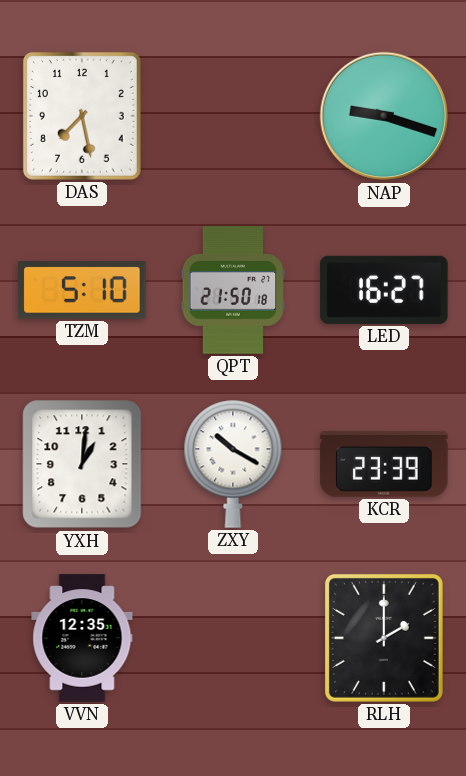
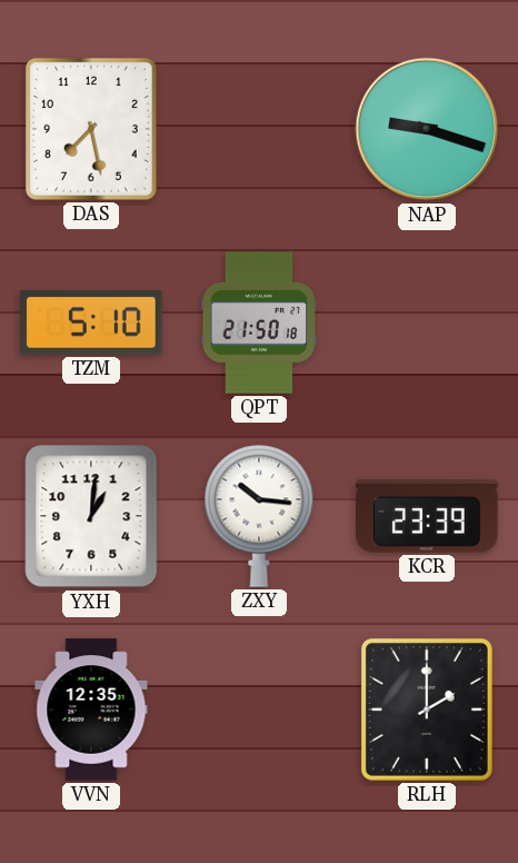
LED: 16:27 -> none (384, 290)
ZXY: 10:20 -> 10:16 (259, 516)
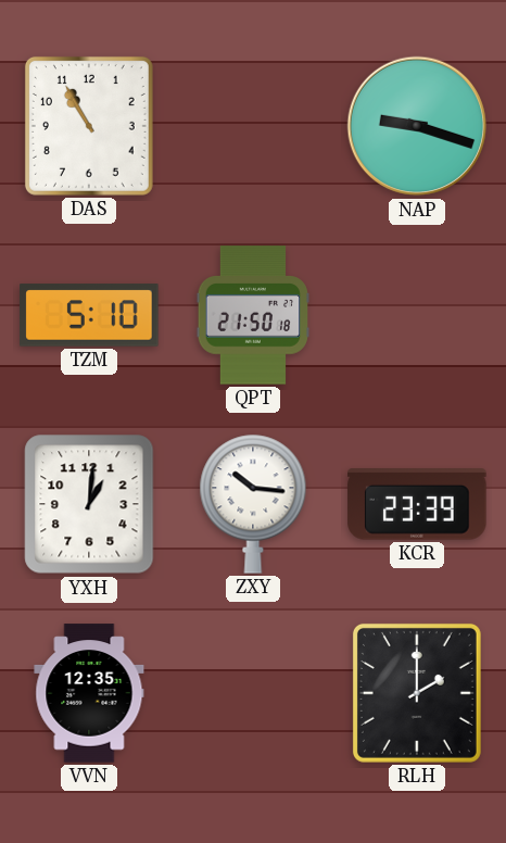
DAS: 7:28 -> 10:55 (89, 126)
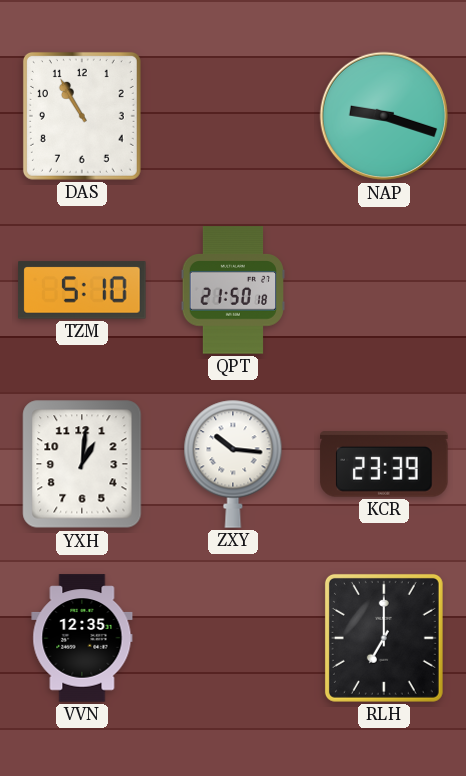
RLH: 2:00 -> 7:00 (384, 638)
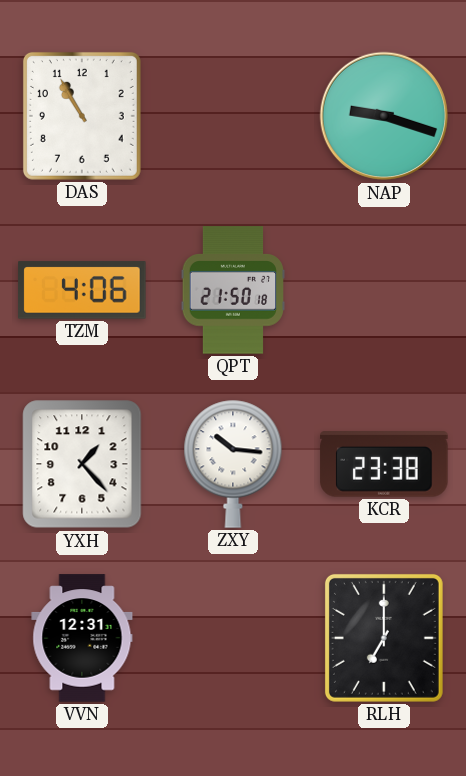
TZM: 5:10 -> 4:06 (82, 290)
YXH: 1:01 -> 1:23 (82, 464)
KCR: 23:39 -> 23:38 (384, 464)
VVN: 12:35 -> 12:31 (82, 638)
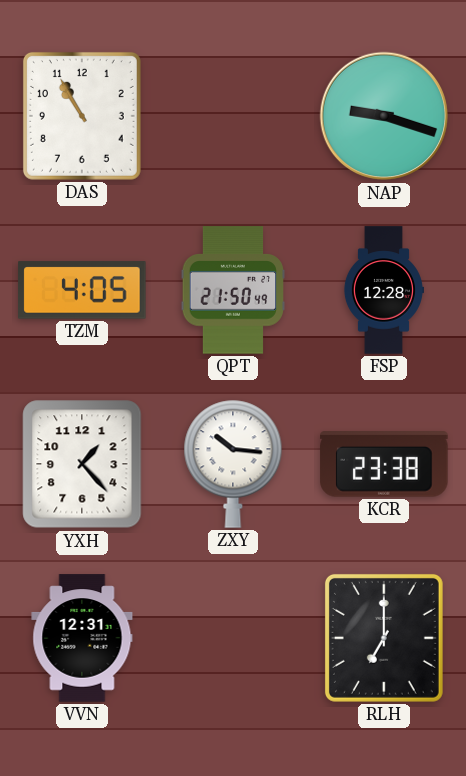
TZM: 4:06 -> 4:05 (82, 290)
QPT: 21:50:18 -> 21:50:49 (233, 290)
FSP: none -> 12:28 (383, 290)
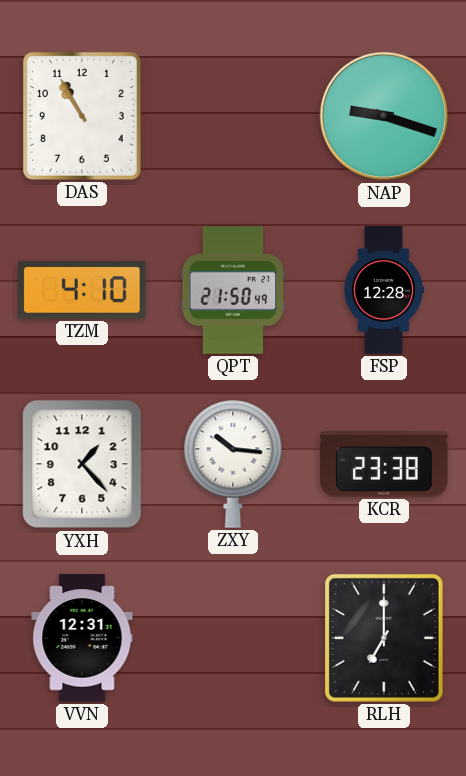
TZM: 4:05 -> 4:10 (82, 290)
